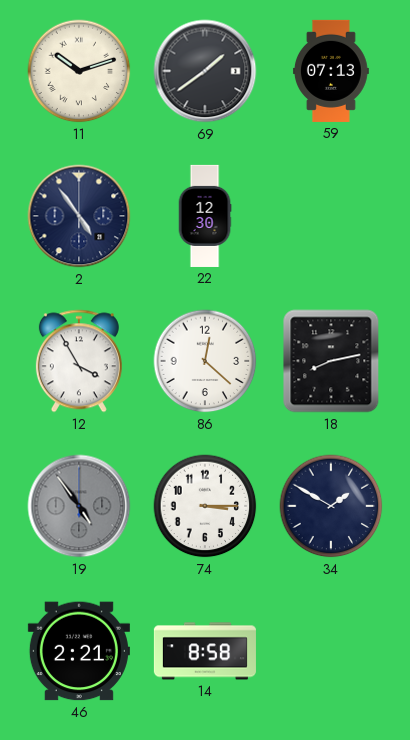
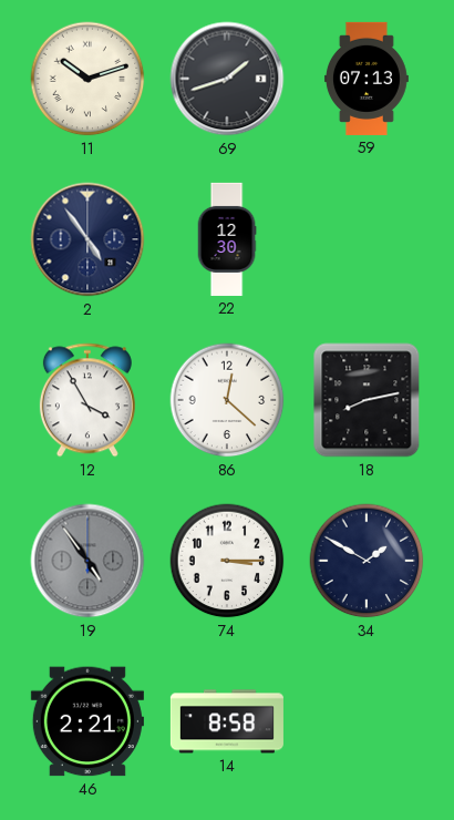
69: 1:39 -> 1:42 (227, 79)
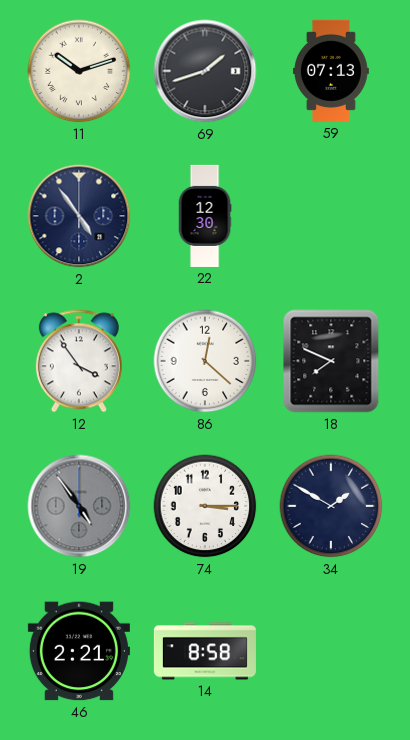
12: 3:55 -> 3:54 (79, 361)
18: 8:13 -> 7:49 (331, 361)
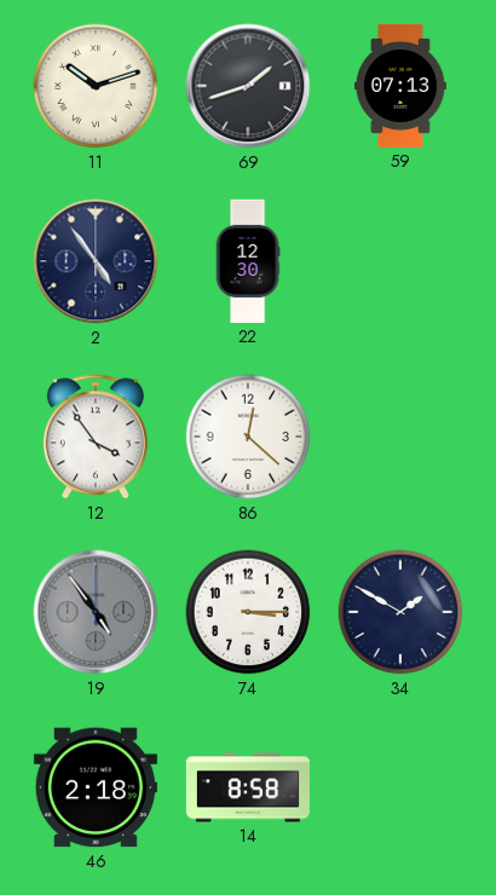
18: 7:49 -> none (331, 361)
46: 2:21 -> 2:18 (96, 787)
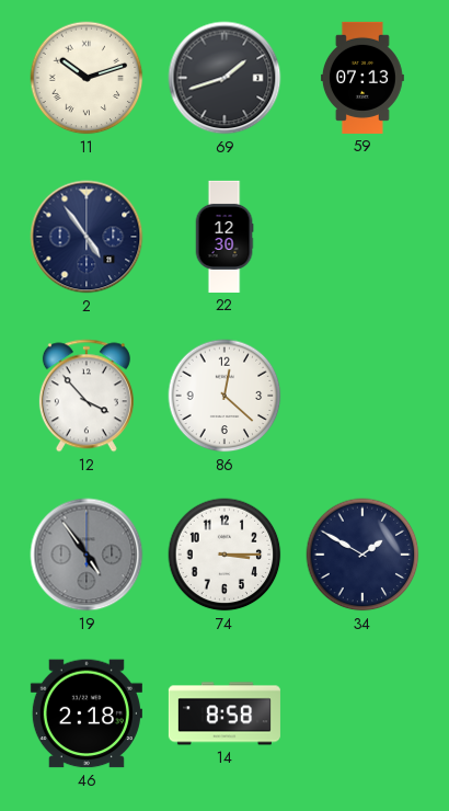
12: 3:54 -> 3:53 (87, 396)
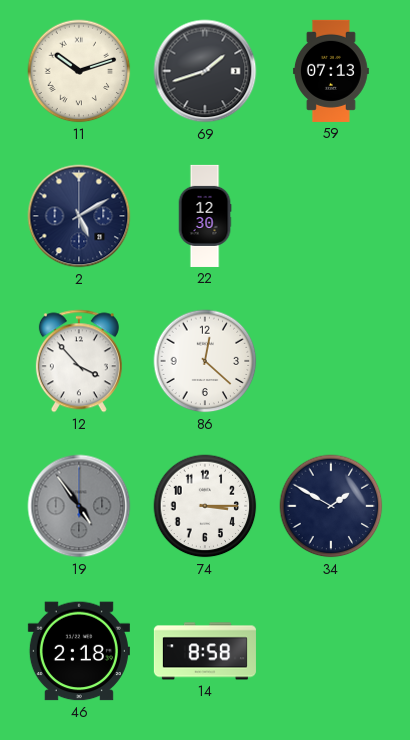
2: 4:54 -> 5:10 (79, 216)
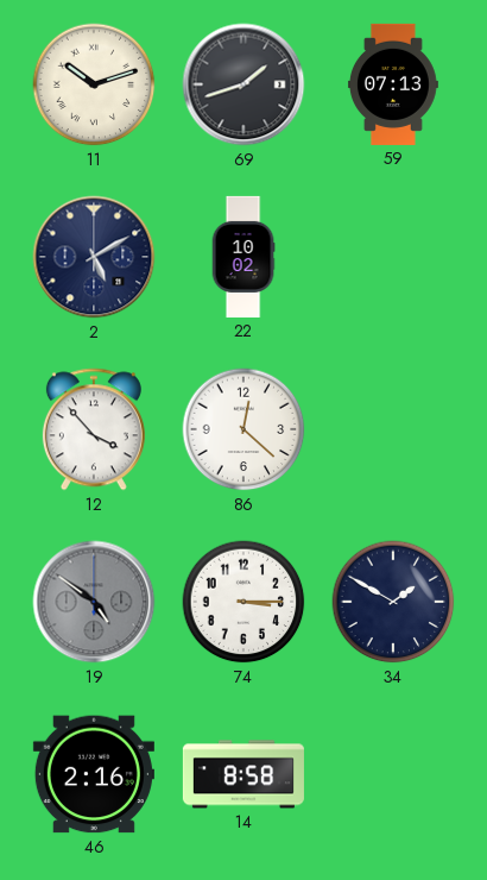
22: 12:30 -> 10:02 (243, 257)
19: 4:54 -> 4:51 (94, 602)
46: 2:18 -> 2:16 (94, 774)
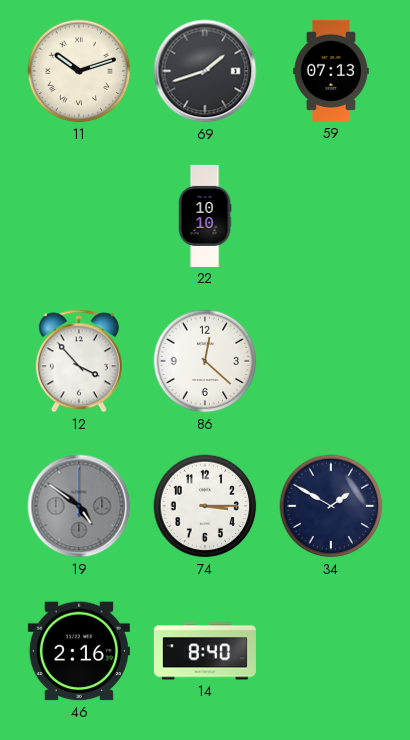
2: 5:10 -> none (94, 257)
22: 10:02 -> 10:10 (205, 216)
14: 8:58 -> 8:40 (205, 651)
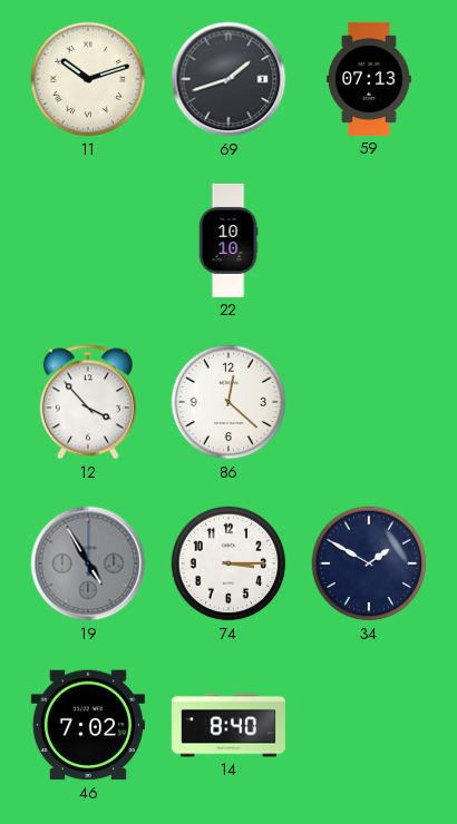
19: 4:51 -> 4:55 (88, 563)
46: 2:16 -> 7:02 (88, 725)
